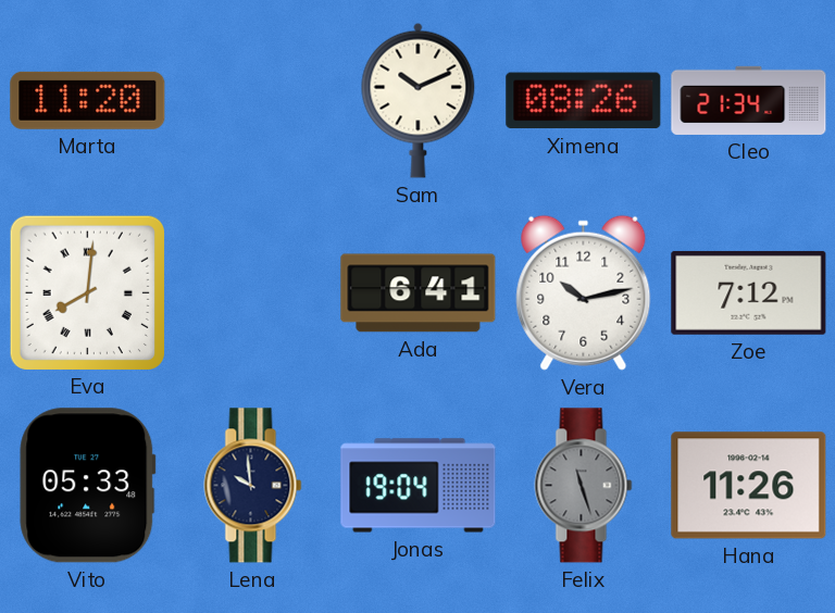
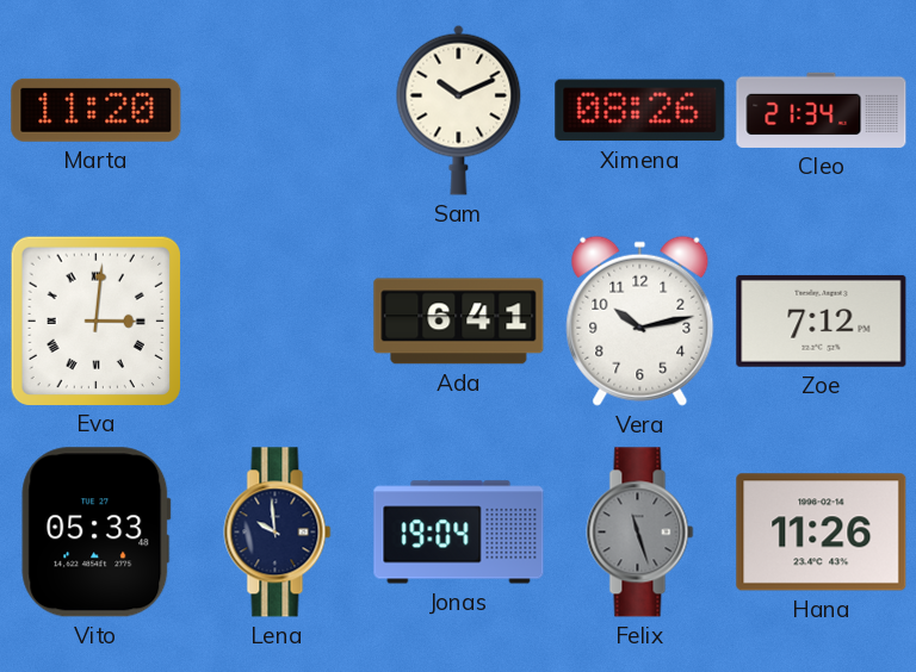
Eva: 8:01 -> 3:01 (95, 321)
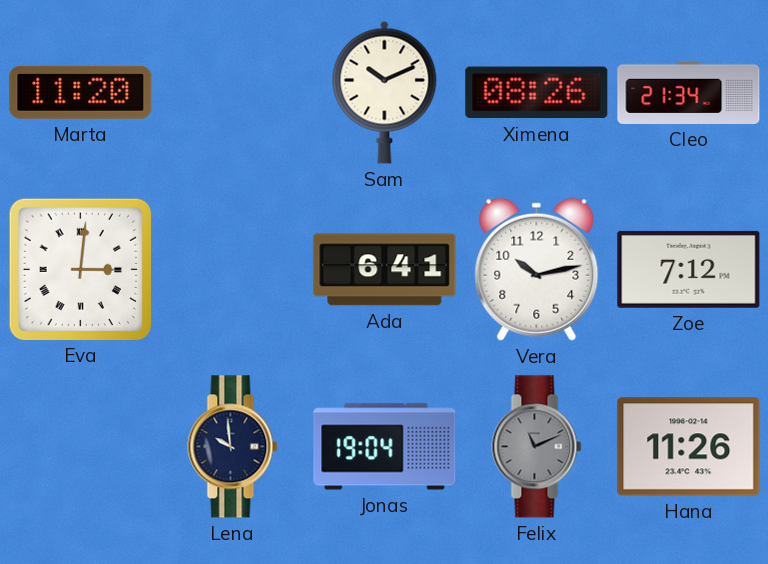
Vito: 05:33 -> none (97, 533)
Felix: 11:27 -> 11:11 (537, 447)
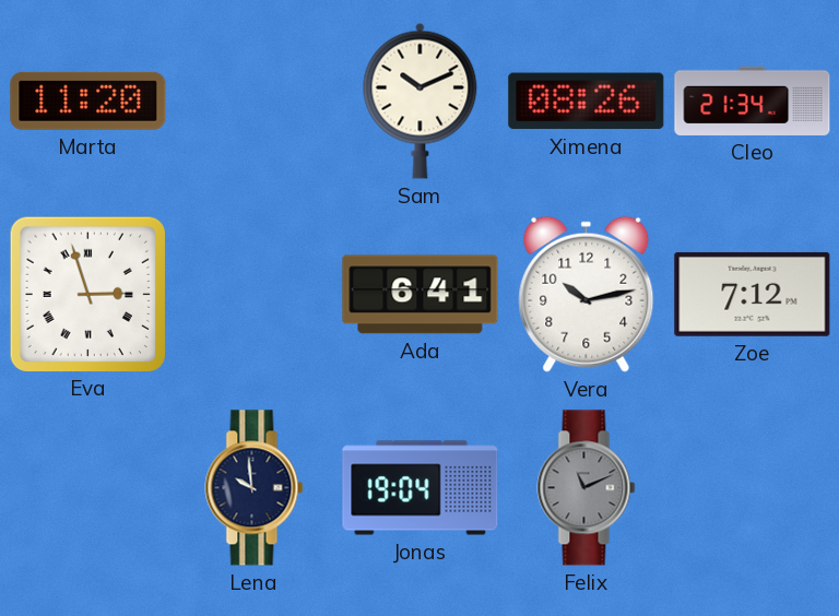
Eva: 3:01 -> 2:57 (87, 294)
Hana: 11:26 -> none (689, 447)
